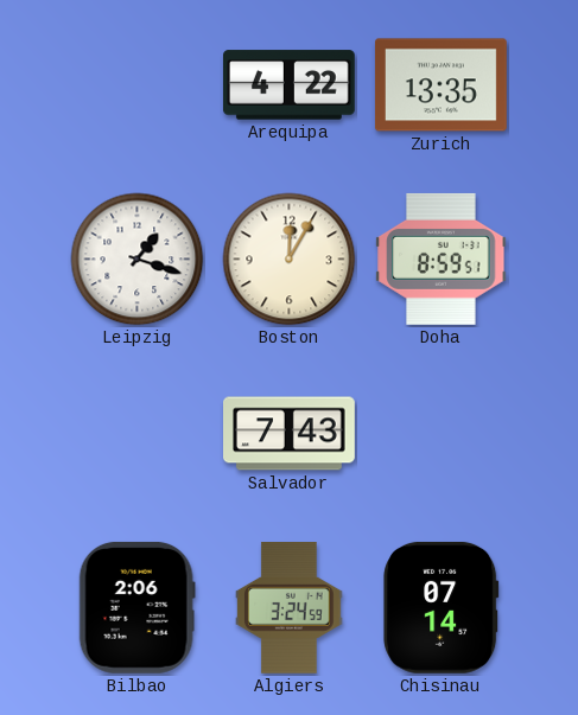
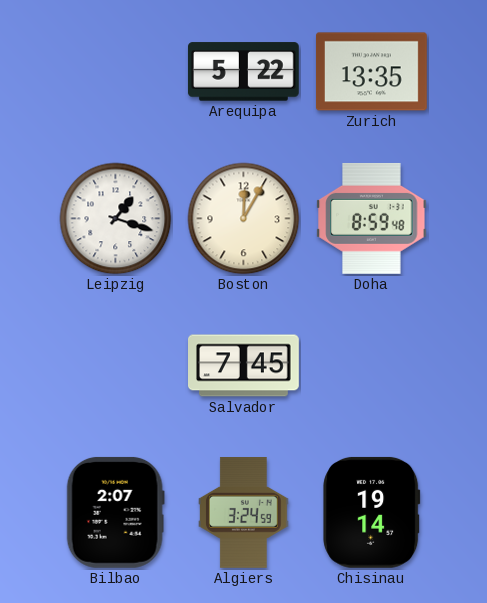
Arequipa: 4:22 -> 5:22 (243, 72)
Doha: 8:59:51 -> 8:59:48 (372, 218)
Salvador: 7:43 -> 7:45 (244, 366)
Bilbao: 2:06 -> 2:07 (115, 512)
Chisinau: 07:14 -> 19:14 (372, 512)
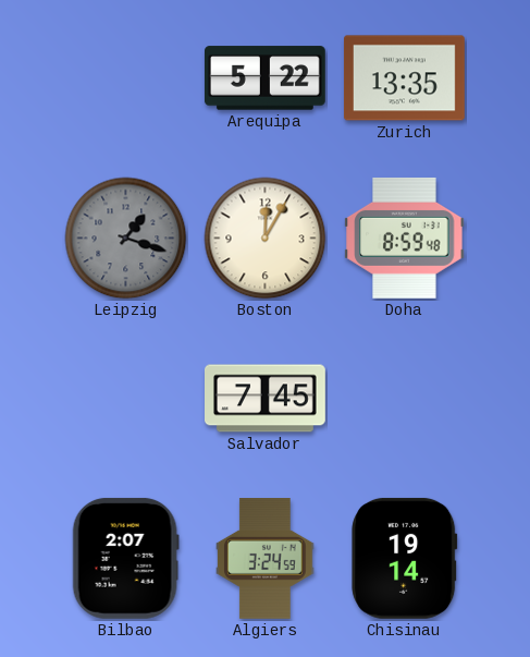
Leipzig dial: white -> grey (126, 239)
